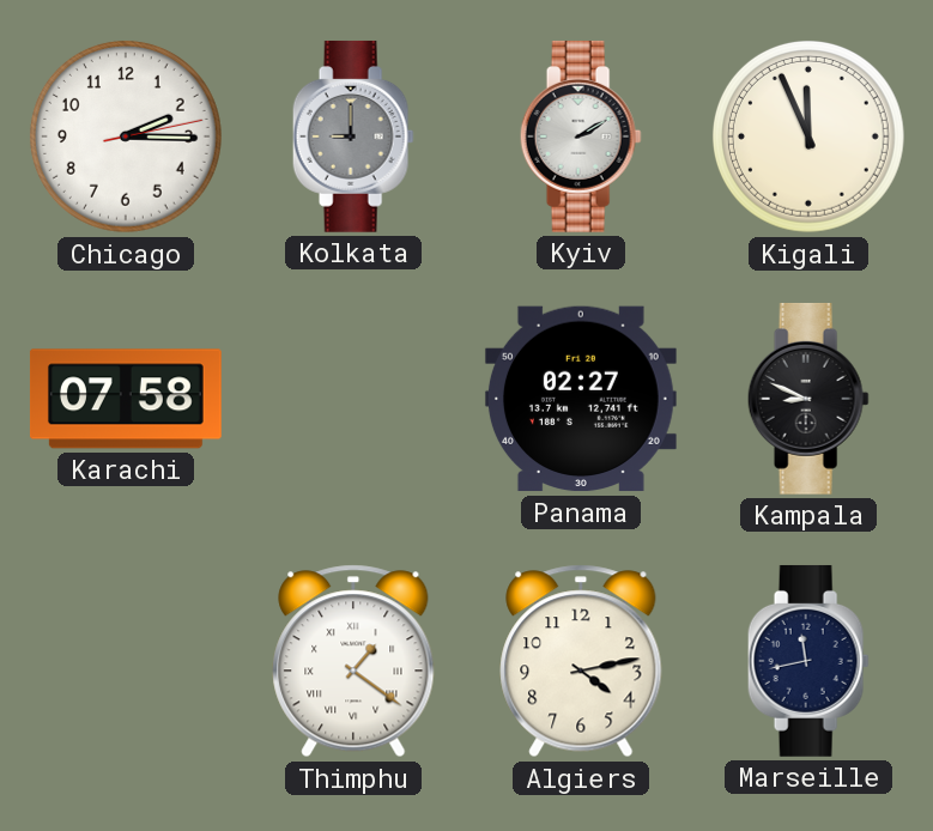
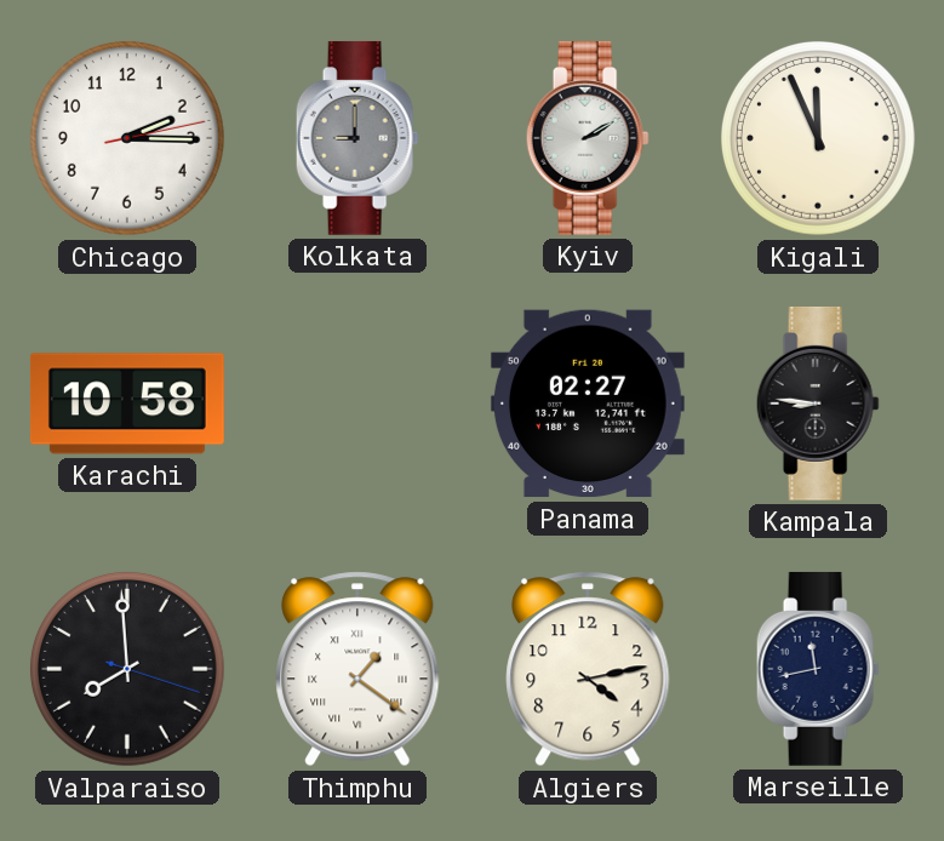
Karachi: 07:58 -> 10:58 (127, 404)
Kampala: 8:49 -> 8:46 (818, 404)
Valparaiso: none -> 7:59 (127, 669)
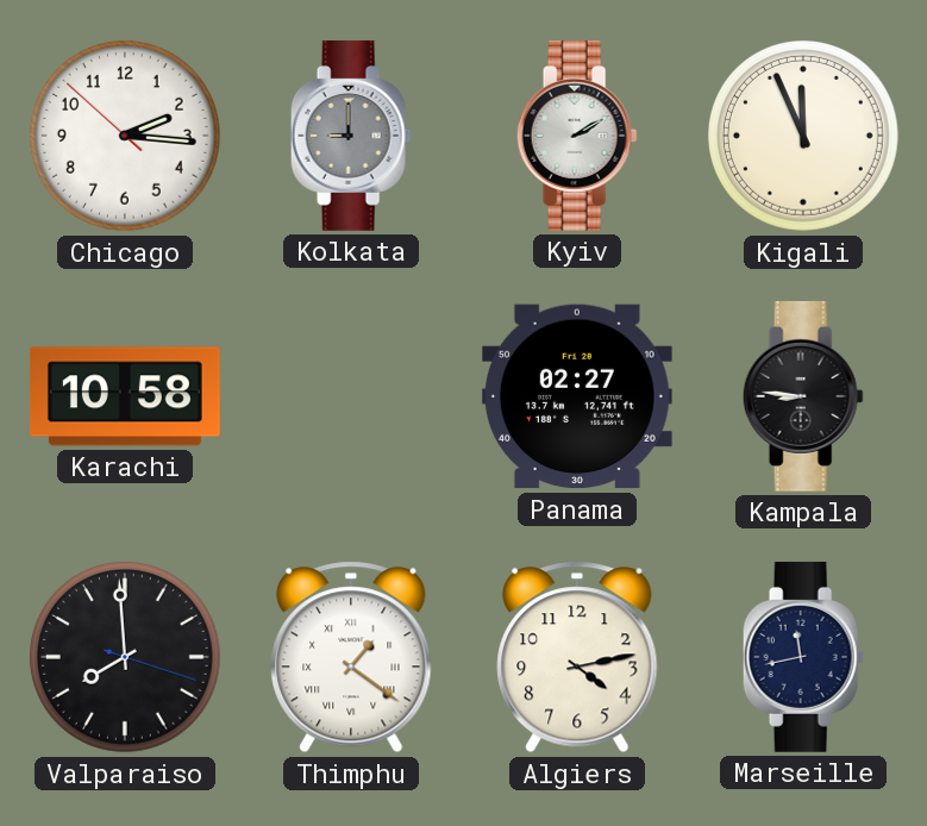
Chicago: 2:15:13 -> 2:15:52 (125, 136)
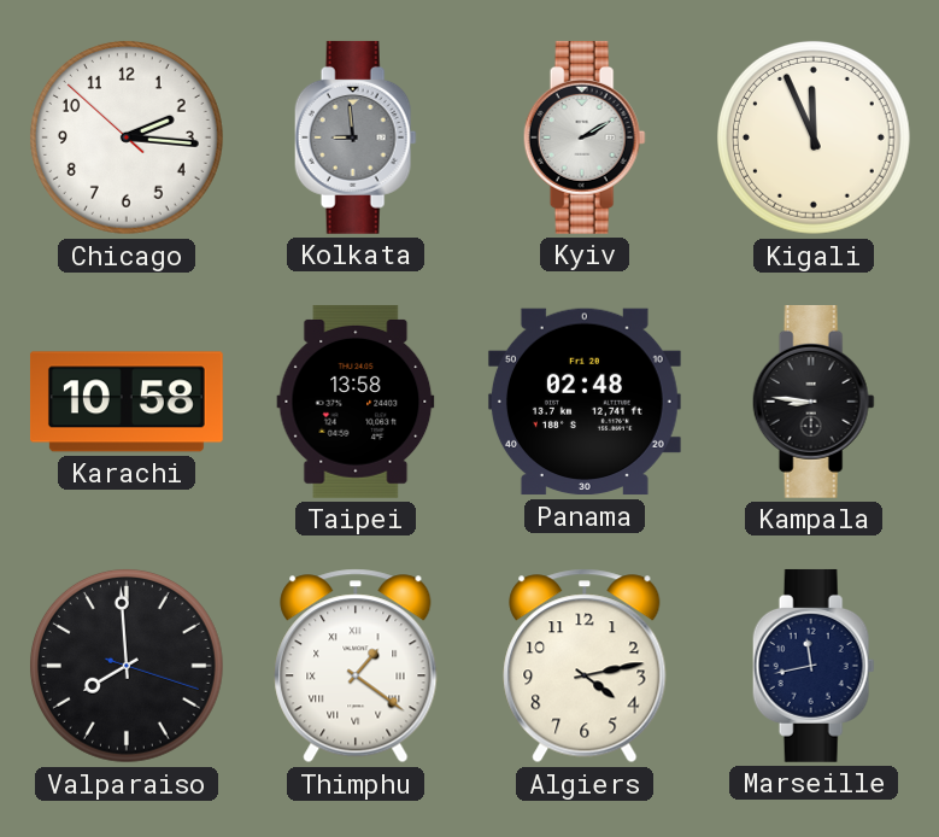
Kolkata: 9:00 -> 8:59 (356, 137)
Taipei: none -> 13:58 (356, 402)
Panama: 02:27 -> 02:48 (585, 402)
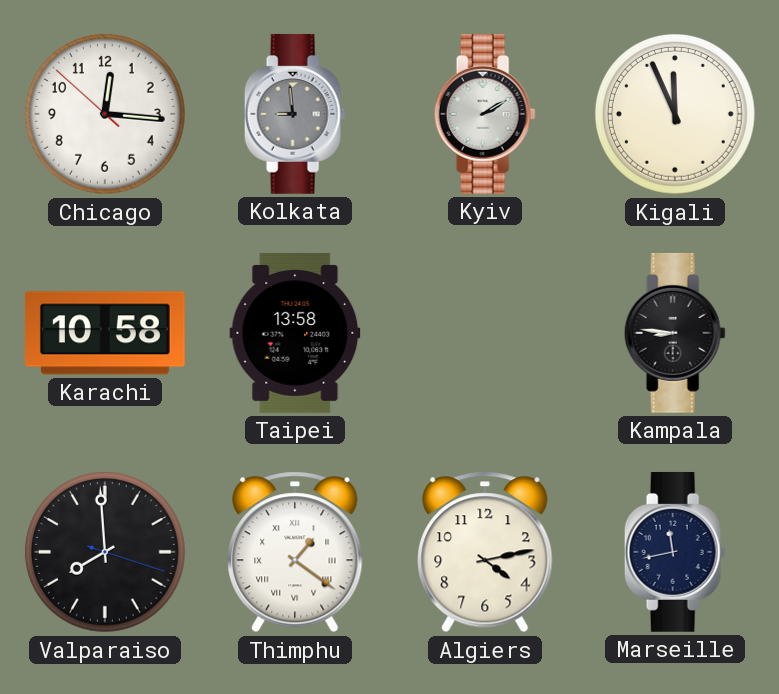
Chicago: 2:15 -> 12:15 (105, 114)
Panama: 02:48 -> none (585, 402)
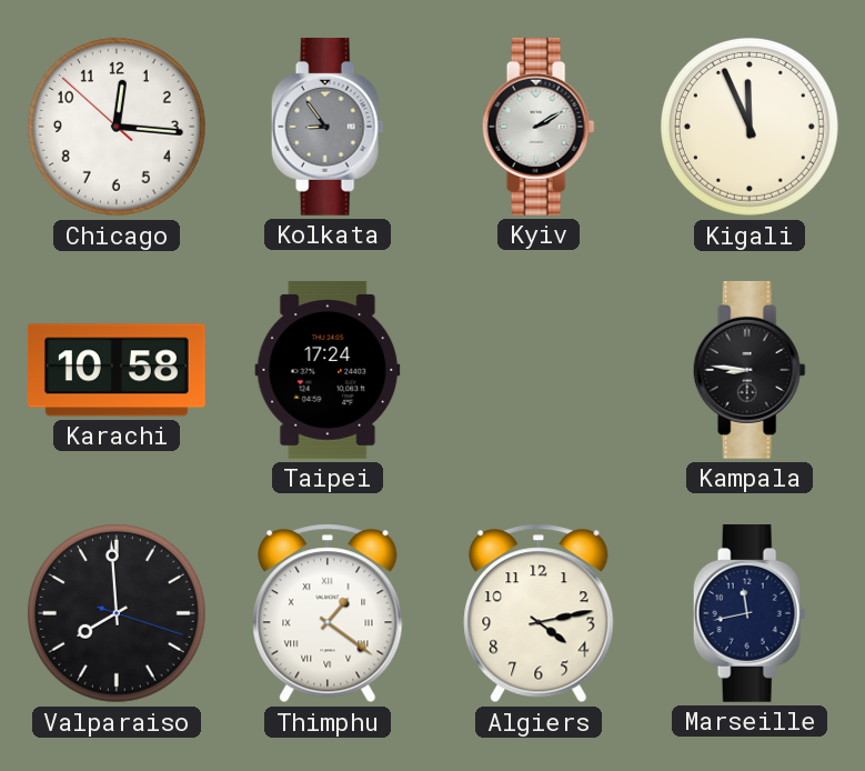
Kolkata: 8:59 -> 8:54 (328, 127)
Taipei: 13:58 -> 17:24 (328, 370)
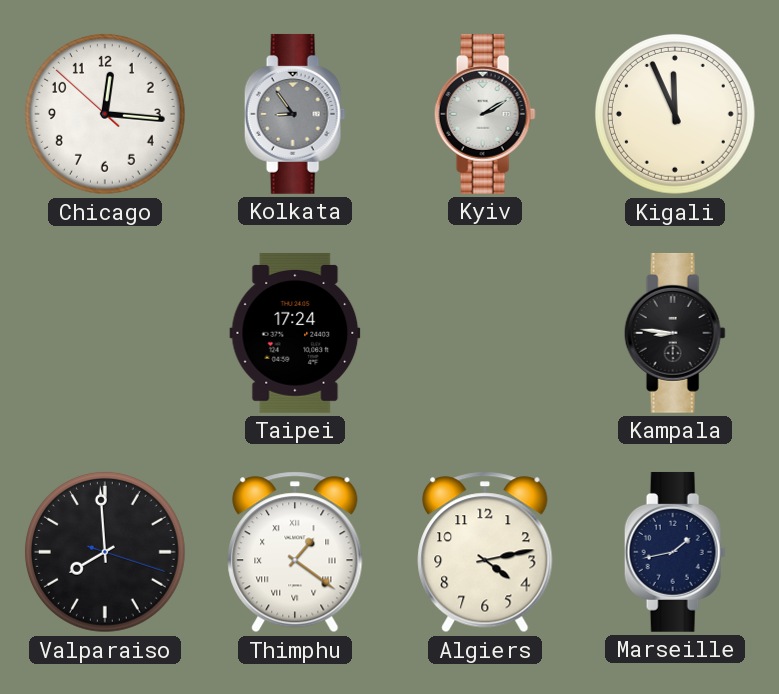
Karachi: 10:58 -> none (117, 370)
Marseille: 11:43 -> 1:43 (675, 552)
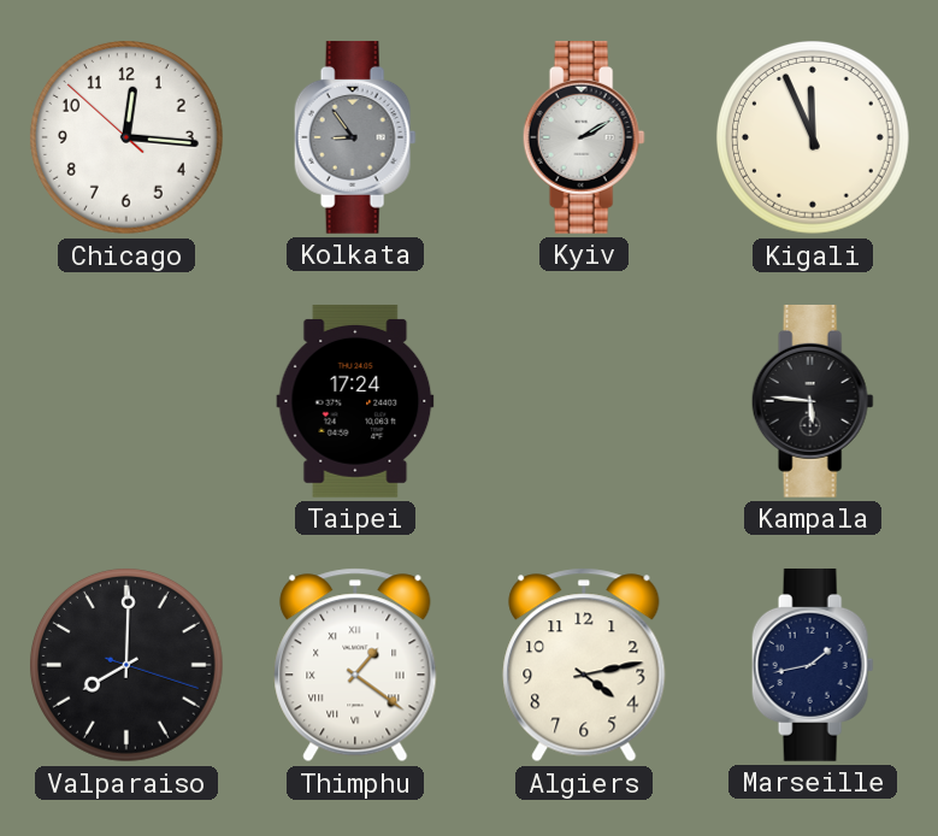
Kampala: 8:46 -> 5:46 (813, 401)
Valparaiso: 7:59 -> 8:00 (126, 665)
